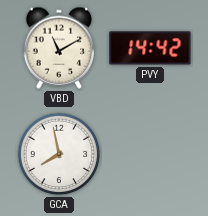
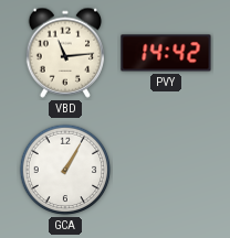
VBD: 11:10 -> 11:14 (65, 53)
GCA: 7:58 -> 1:05 (65, 170)
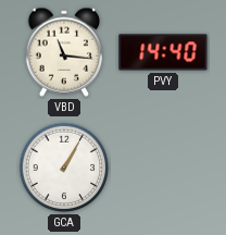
VBD: 11:14 -> 11:16 (64, 52)
PVY: 14:42 -> 14:40 (163, 52)
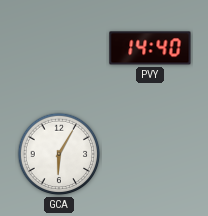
VBD: 11:16 -> none (64, 52)
GCA: 1:05 -> 6:05 (59, 154)
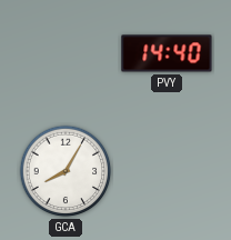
GCA: 6:05 -> 8:05 (66, 171)
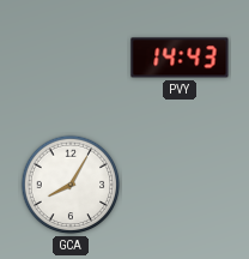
PVY: 14:40 -> 14:43 (180, 58)
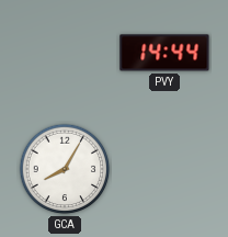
PVY: 14:43 -> 14:44 (164, 53)
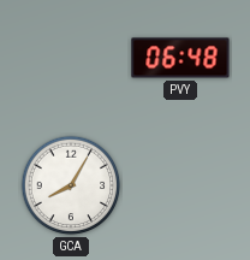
PVY: 14:44 -> 06:48 (180, 58)
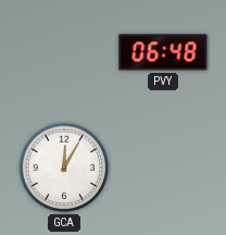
GCA: 8:05 -> 12:05 (64, 168)
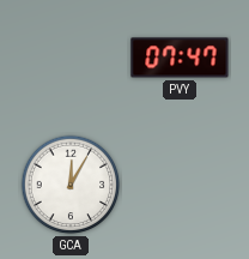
PVY: 06:48 -> 07:47 (180, 58)
